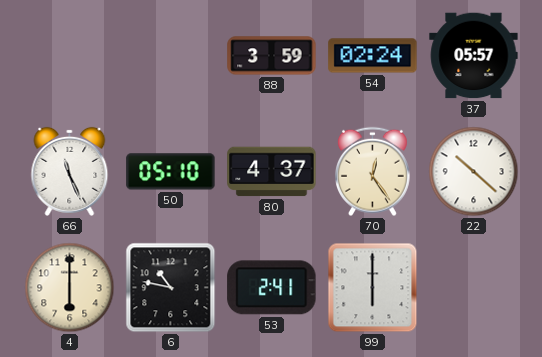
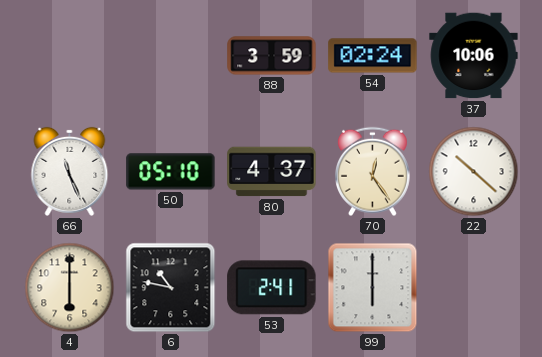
37: 05:57 -> 10:06 (474, 56)
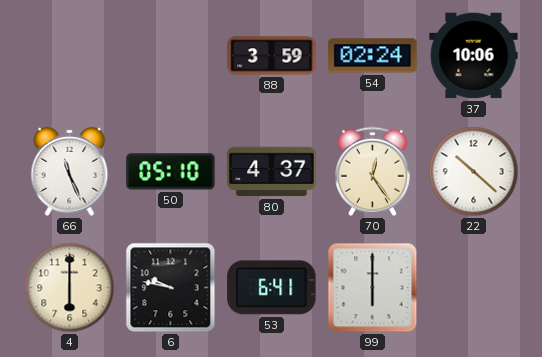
6: 10:47 -> 9:47 (171, 288)
53: 2:41 -> 6:41 (272, 288)
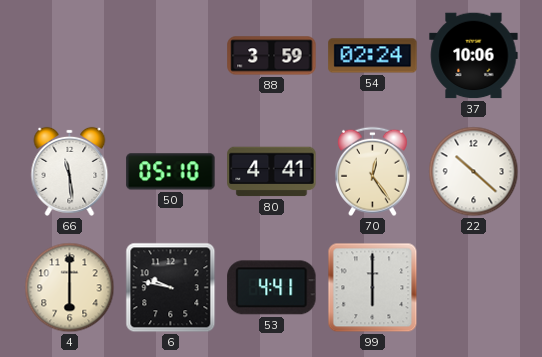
66: 11:26 -> 11:29 (70, 171)
80: 4:37 -> 4:41 (272, 172)
53: 6:41 -> 4:41 (272, 288)
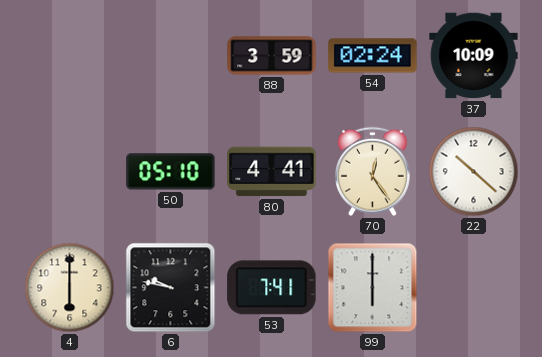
37: 10:06 -> 10:09 (474, 56)
66: 11:29 -> none (70, 171)
53: 4:41 -> 7:41 (272, 288)
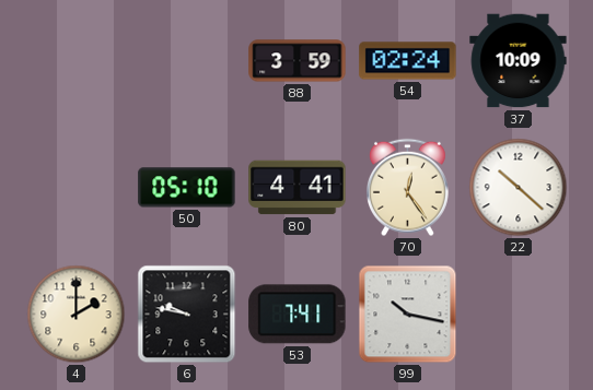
4: 6:00 -> 2:00 (77, 315)
99: 6:00 -> 10:17 (408, 315)
